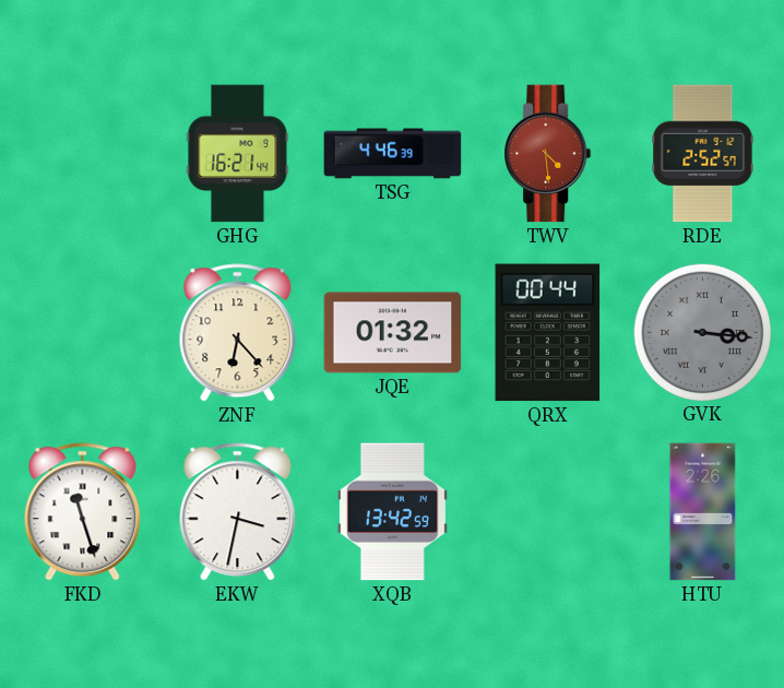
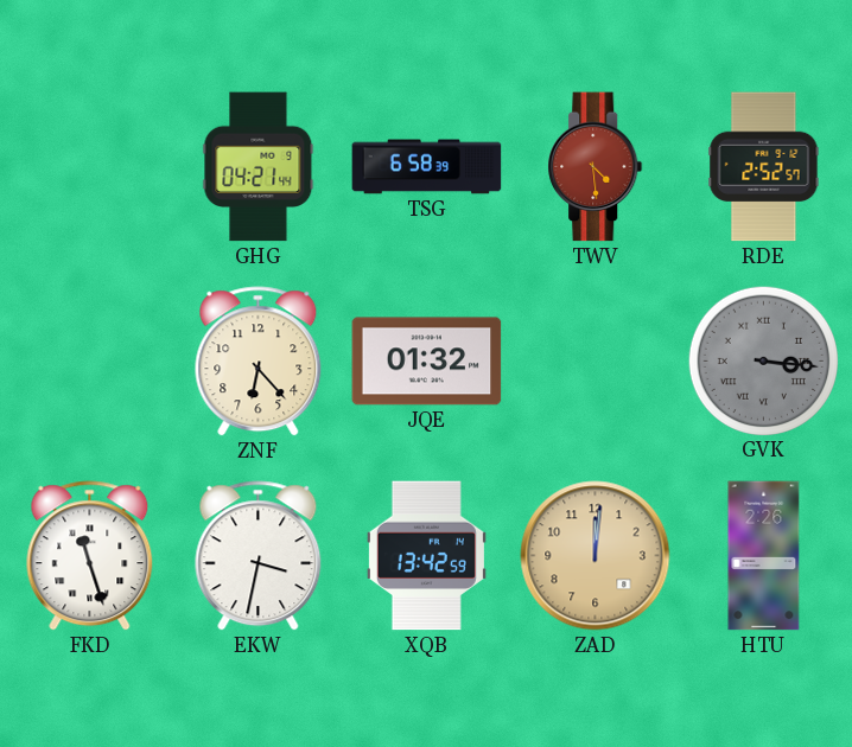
GHG: 16:21 -> 04:21 (259, 167)
TSG: 4:46 -> 6:58 (427, 167)
QRX: 00:44 -> none (548, 333)
ZAD: none -> 12:01 (596, 556)
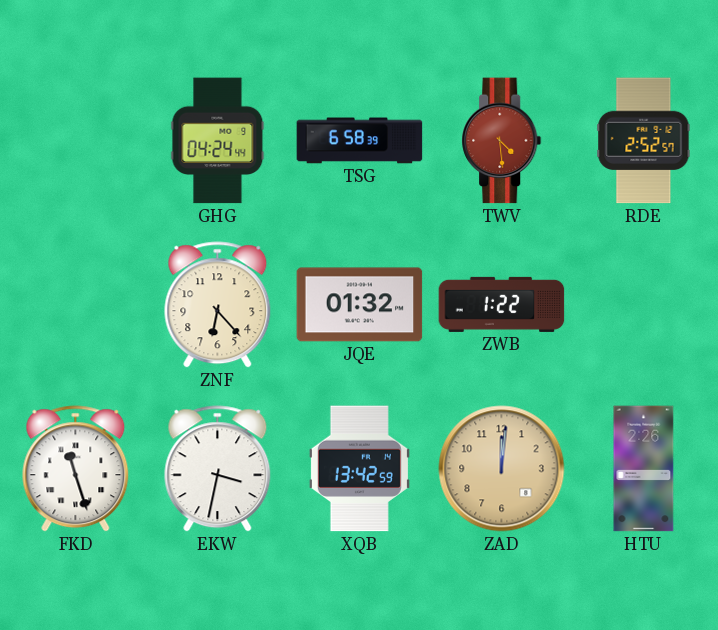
GHG: 04:21 -> 04:24 (218, 141)
ZWB: none -> 1:22 (502, 304)
GVK: 3:16 -> none (763, 360)
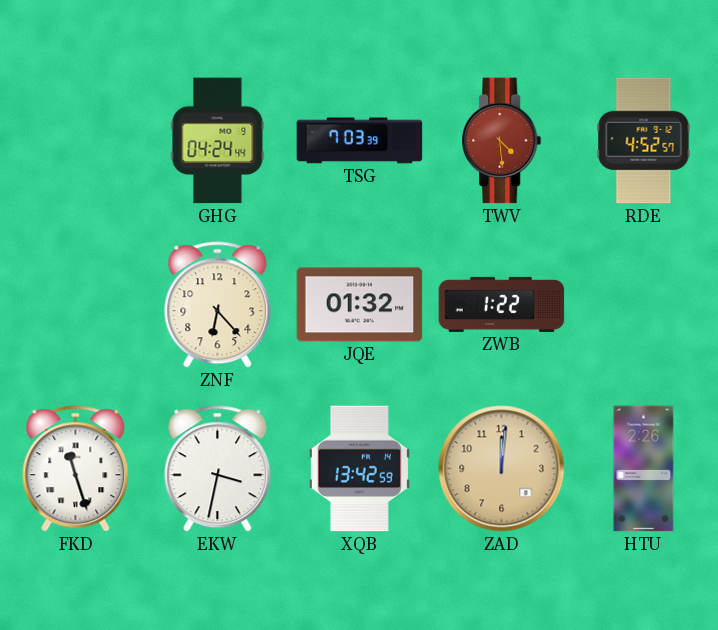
TSG: 6:58 -> 7:03 (360, 141)
RDE: 2:52 -> 4:52 (644, 141)
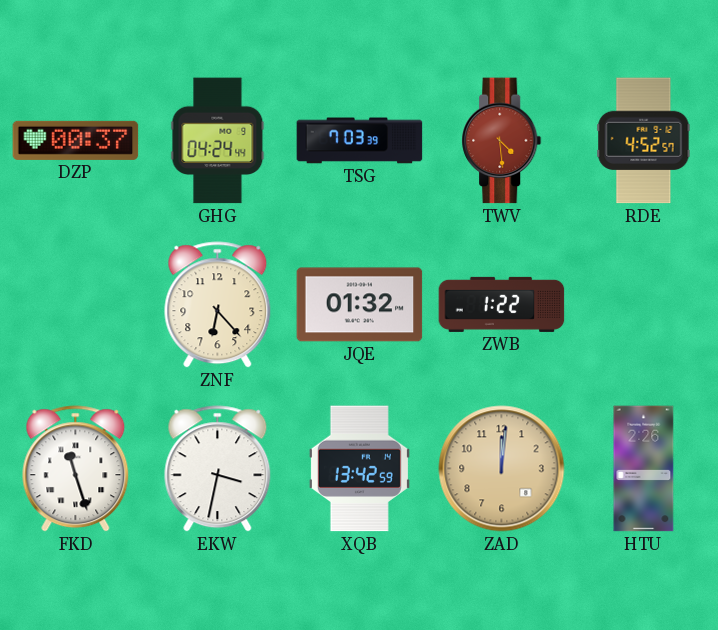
DZP: none -> 00:37 (76, 140)
